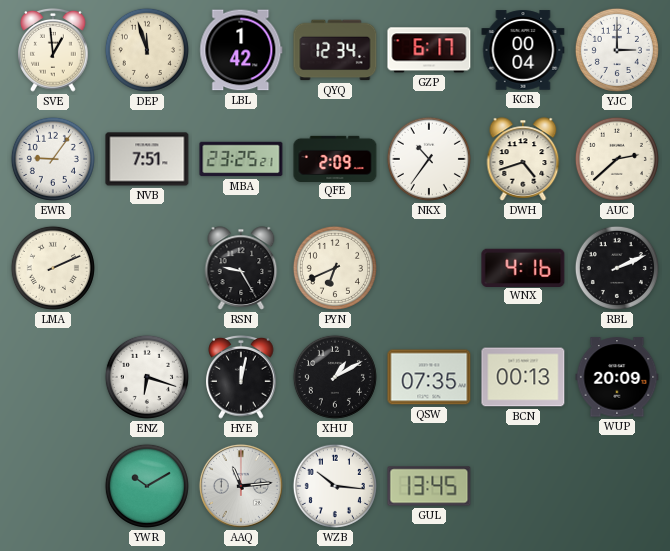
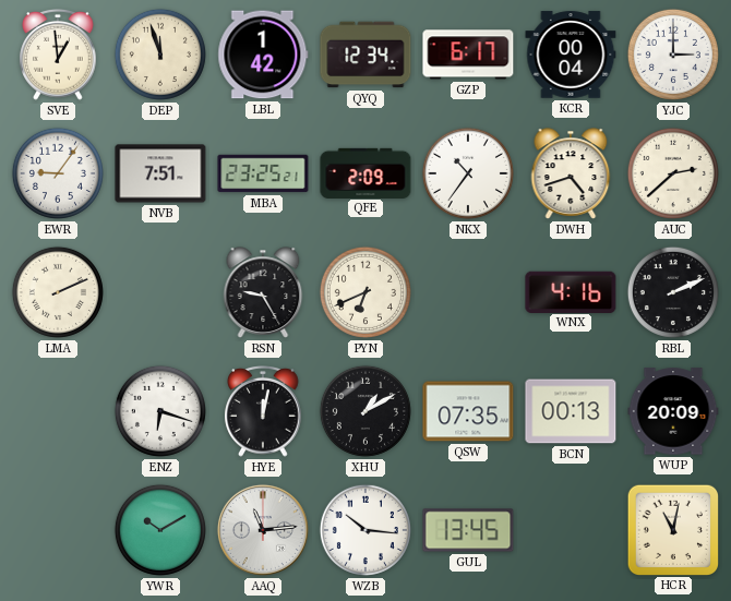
HCR: none -> 11:02 (672, 529)
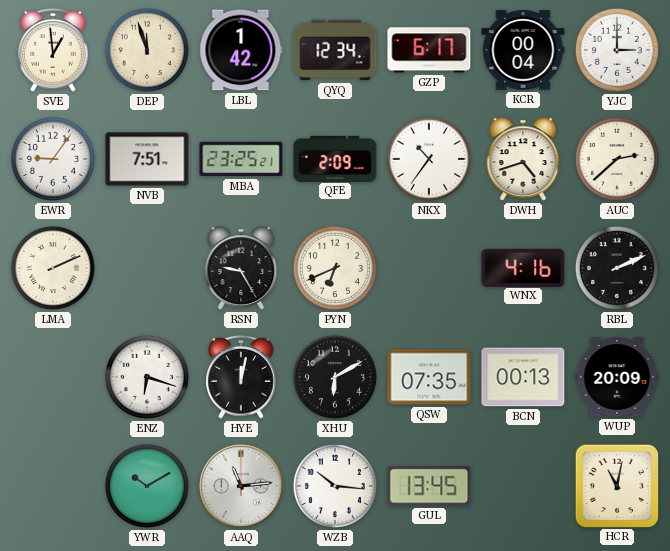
XHU: 1:10 -> 6:10 (335, 377)
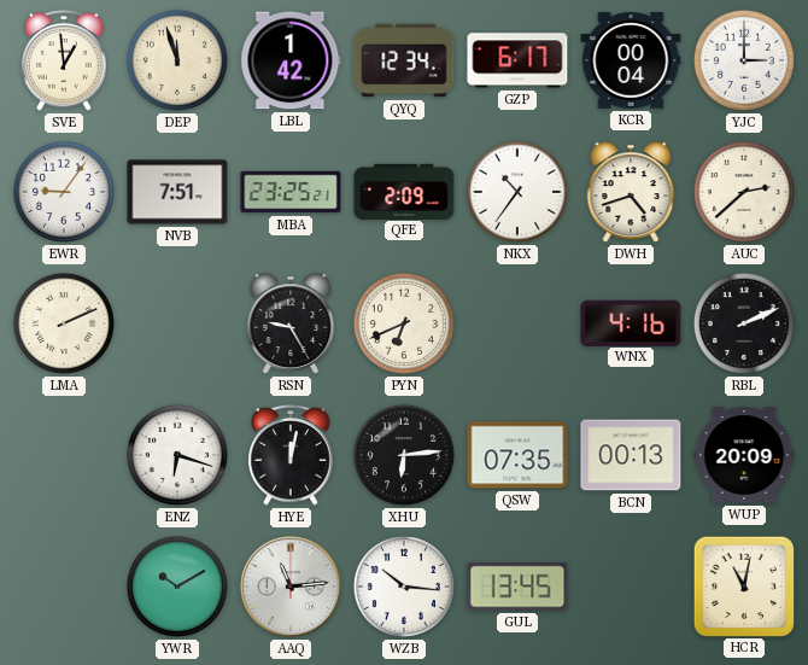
XHU: 6:10 -> 6:14 (404, 455)
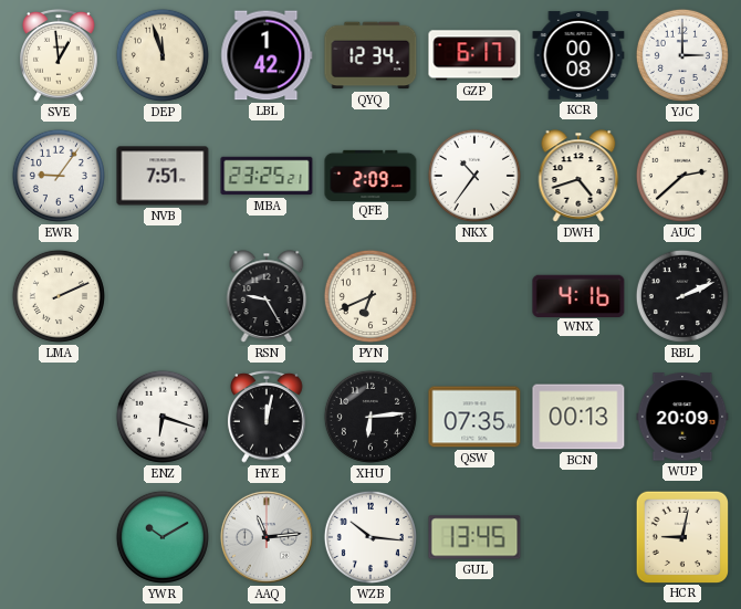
KCR: 00:04 -> 00:08 (578, 55)
HCR: 11:02 -> 9:02 (681, 536)
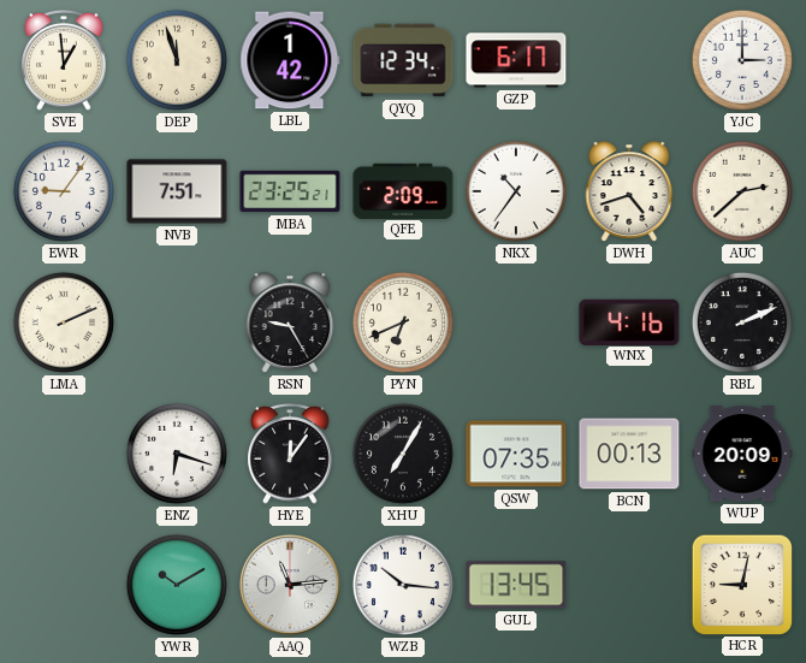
KCR: 00:08 -> none (578, 55)
HYE: 12:02 -> 12:06 (290, 455)
XHU: 6:14 -> 7:05 (403, 454)
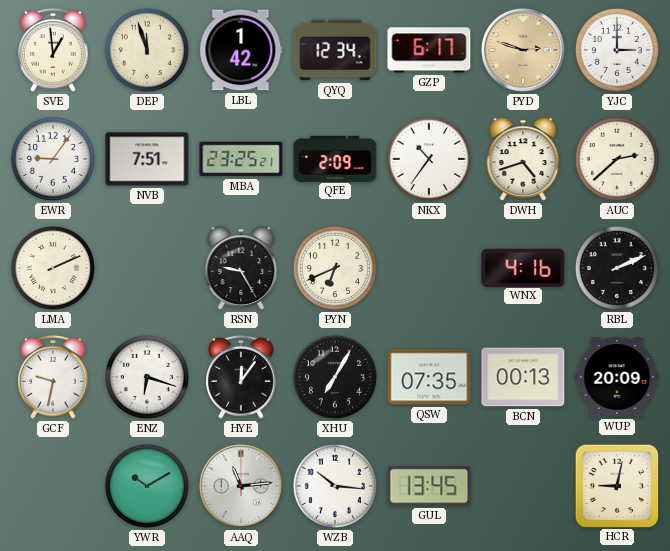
PYD: none -> 2:48 (523, 50)
GCF: none -> 9:32 (53, 378)
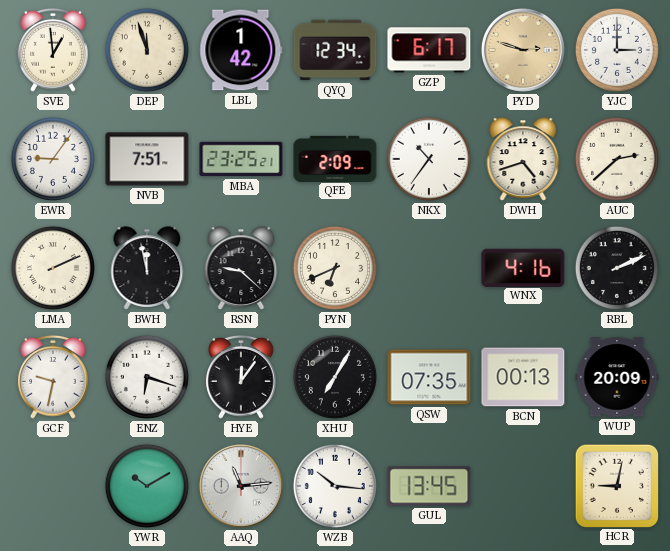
BWH: none -> 11:58 (147, 268)
RSN: 9:25 -> 9:22 (241, 268)
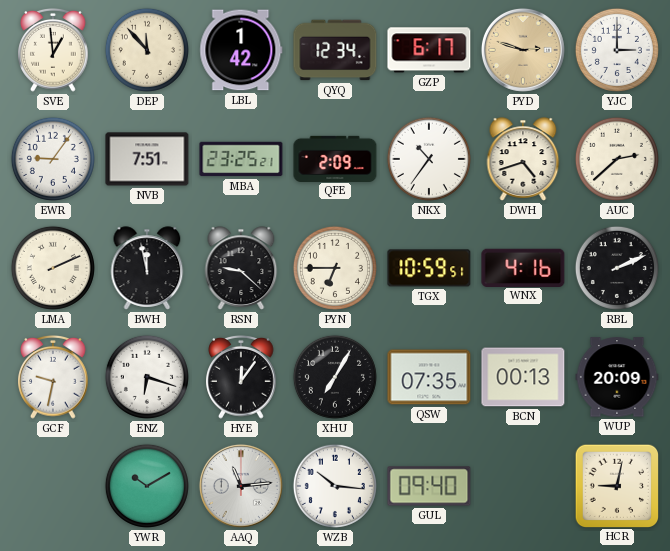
DEP: 11:57 -> 11:53 (147, 50)
PYN: 6:41 -> 6:45 (335, 268)
TGX: none -> 10:59 (429, 268)
GUL: 13:45 -> 09:40 (429, 486)
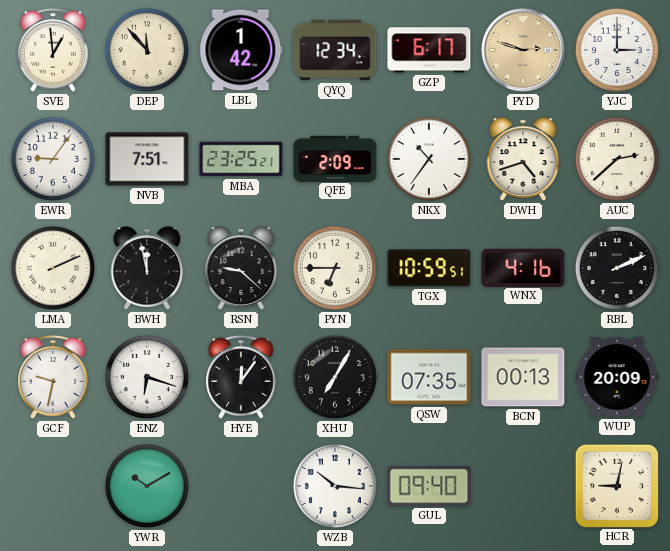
AAQ: 11:14 -> none (241, 486)
